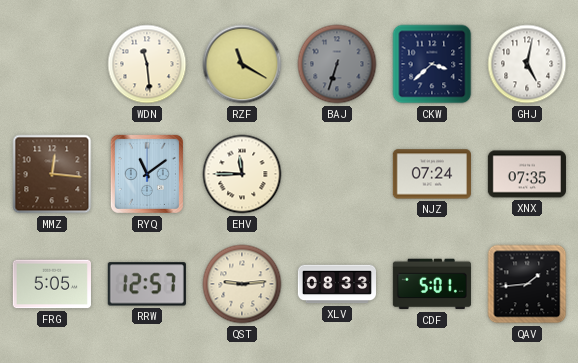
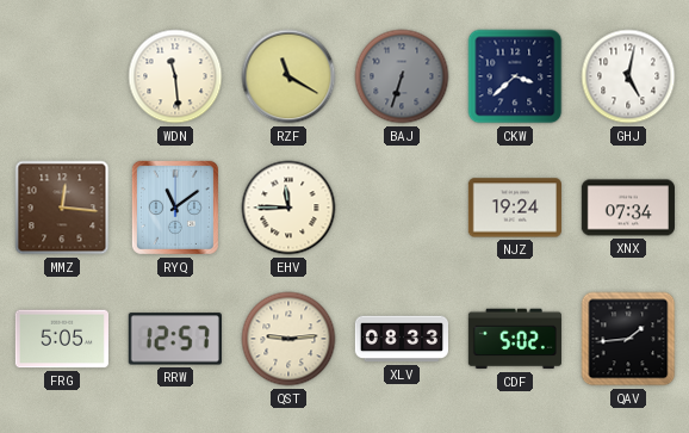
NJZ: 07:24 -> 19:24 (515, 208)
XNX: 07:35 -> 07:34 (628, 208)
CDF: 5:01 -> 5:02 (515, 339)
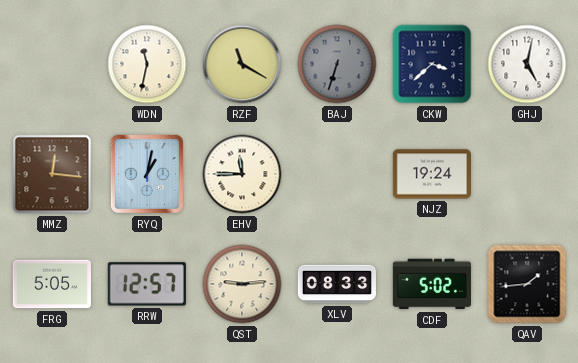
WDN: 11:29 -> 11:32 (147, 64)
RYQ: 11:09 -> 1:02 (147, 174)
XNX: 07:34 -> none (628, 208)
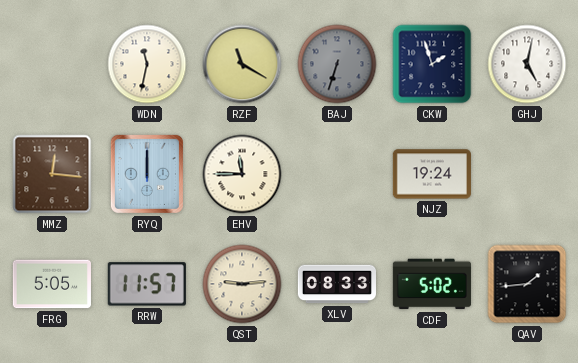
CKW: 3:38 -> 1:57 (432, 64)
RYQ: 1:02 -> 12:00 (147, 174)
RRW: 12:57 -> 11:57 (147, 284)
